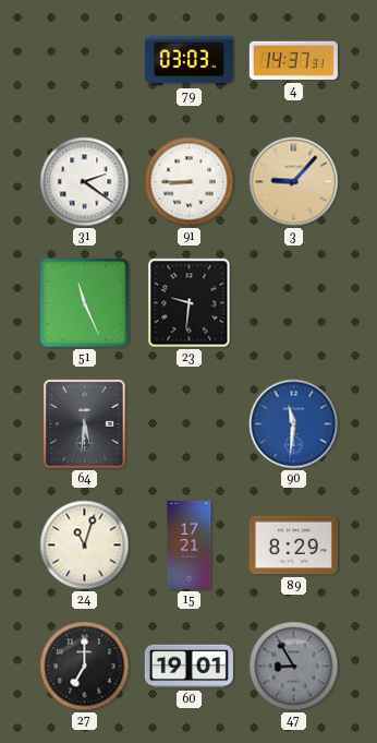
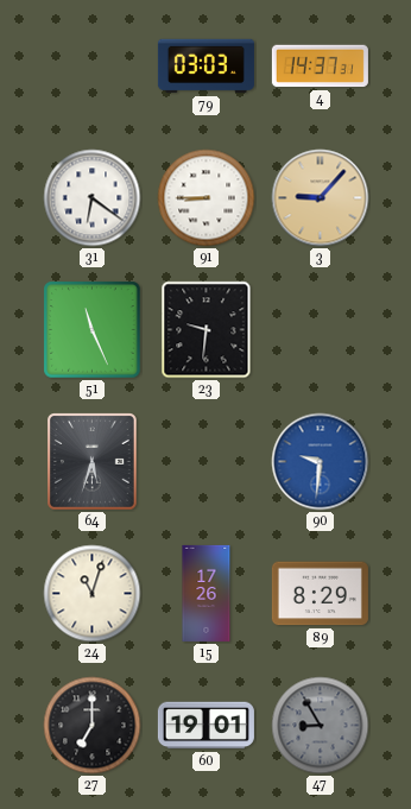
31: 2:21 -> 6:21 (93, 198)
64: 5:31 -> 5:33 (93, 462)
90: 11:31 -> 9:31 (321, 462)
15: 17:21 -> 17:26 (207, 593)
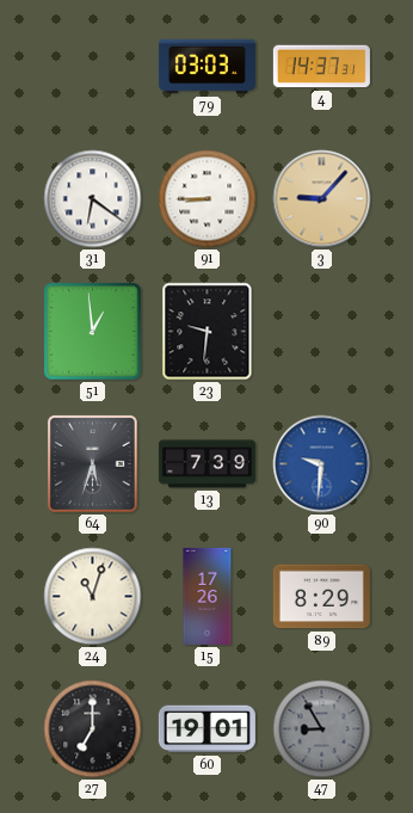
51: 11:26 -> 12:59 (93, 332)
13: none -> 7:39 (207, 464)
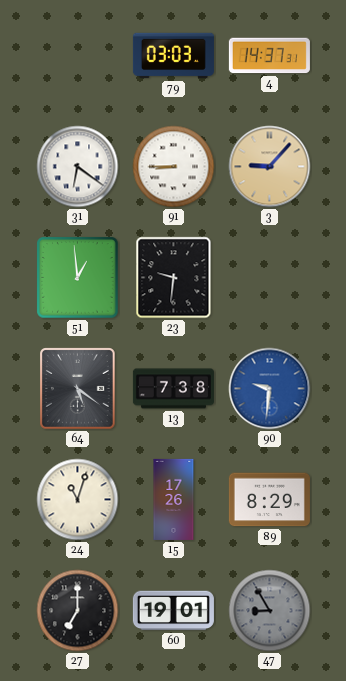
64: 5:33 -> 5:21 (78, 389)
13: 7:39 -> 7:38 (173, 389)
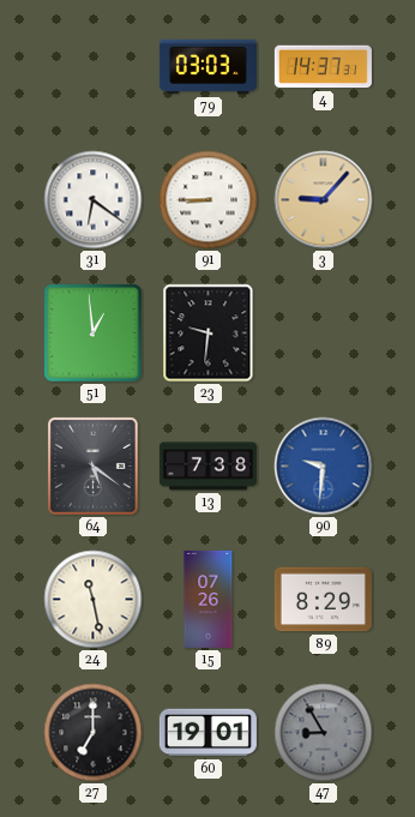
24: 11:03 -> 11:28 (94, 600)
15: 17:26 -> 07:26 (209, 599)
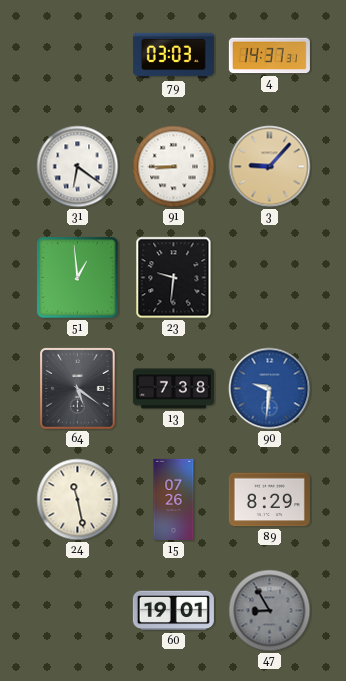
27: 7:00 -> none (94, 733)
